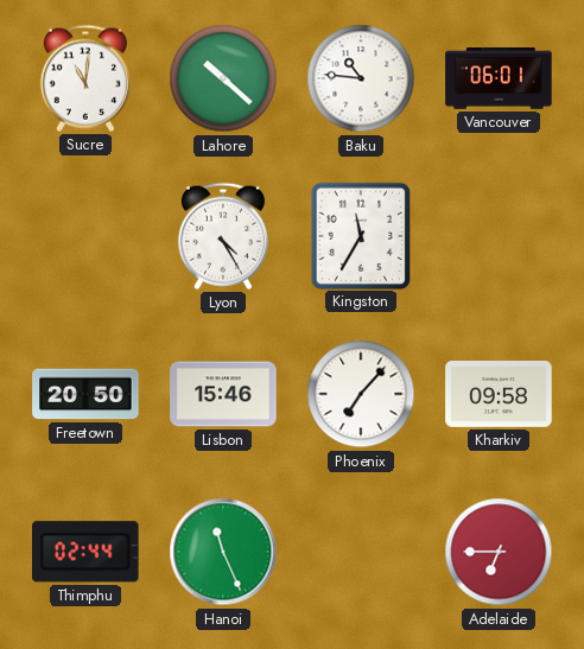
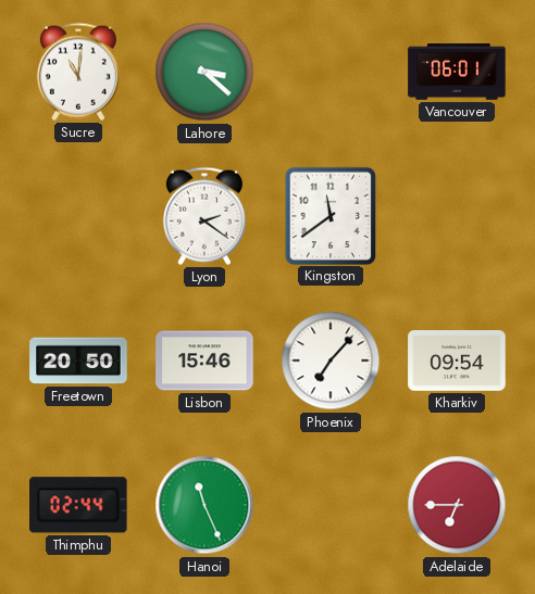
Lahore: 10:22 -> 3:22 (204, 72)
Baku: 10:46 -> none (361, 78)
Lyon: 4:25 -> 2:21 (204, 216)
Kingston: 11:35 -> 11:39 (329, 215)
Kharkiv: 09:58 -> 09:54 (457, 362)
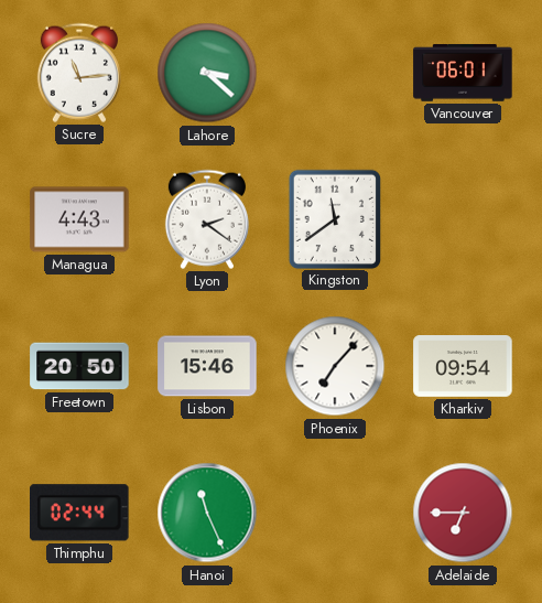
Sucre: 11:01 -> 11:14 (79, 73)
Managua: none -> 4:43 (79, 219)
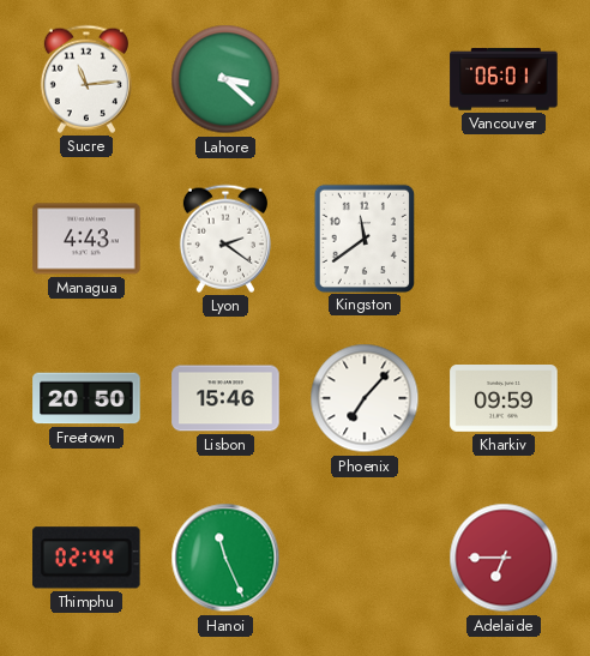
Kharkiv: 09:54 -> 09:59 (504, 399)
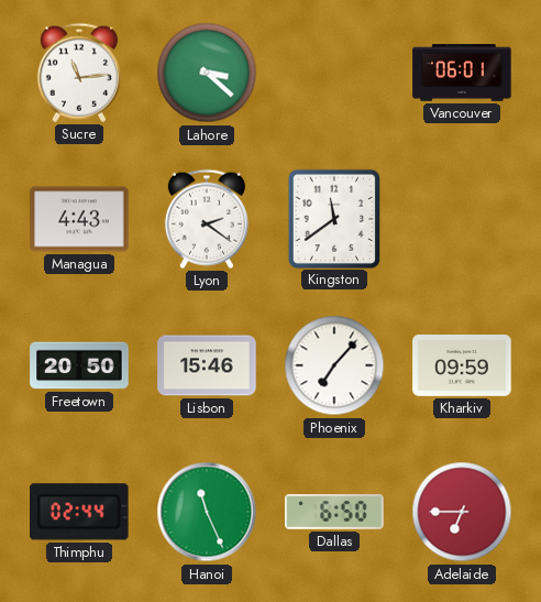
Dallas: none -> 6:50 (334, 512)
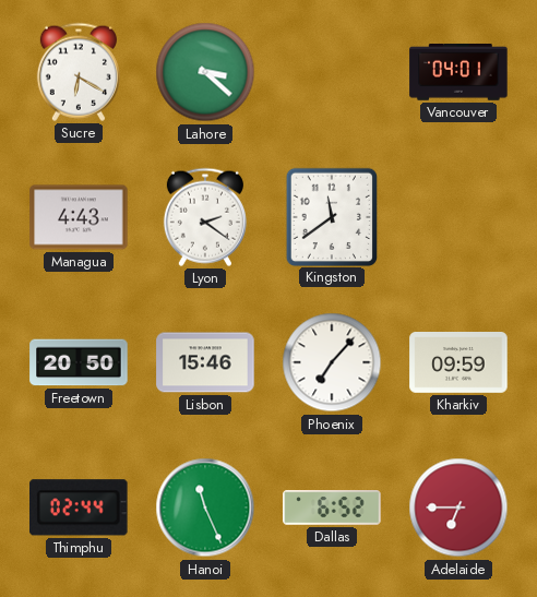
Sucre: 11:14 -> 6:20 (79, 72)
Vancouver: 06:01 -> 04:01 (458, 72)
Dallas: 6:50 -> 6:52 (332, 508)
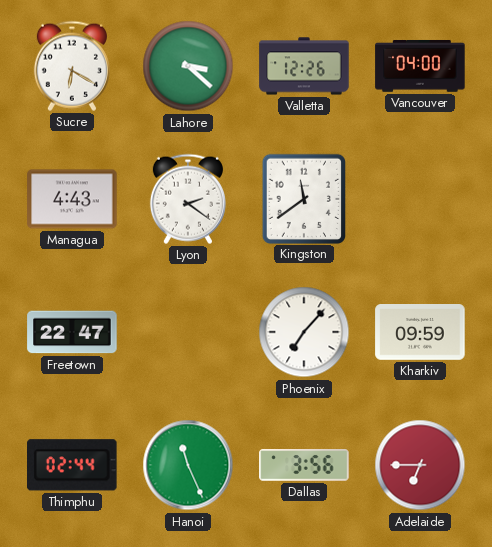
Valletta: none -> 12:26 (304, 66)
Vancouver: 04:01 -> 04:00 (420, 66)
Freetown: 20:50 -> 22:47 (72, 332)
Lisbon: 15:46 -> none (205, 362)
Dallas: 6:52 -> 3:56 (304, 465)
